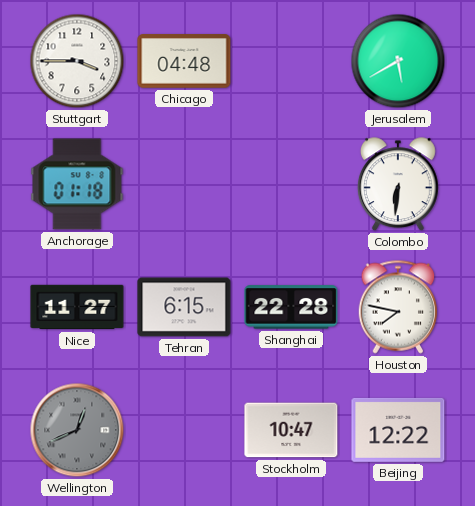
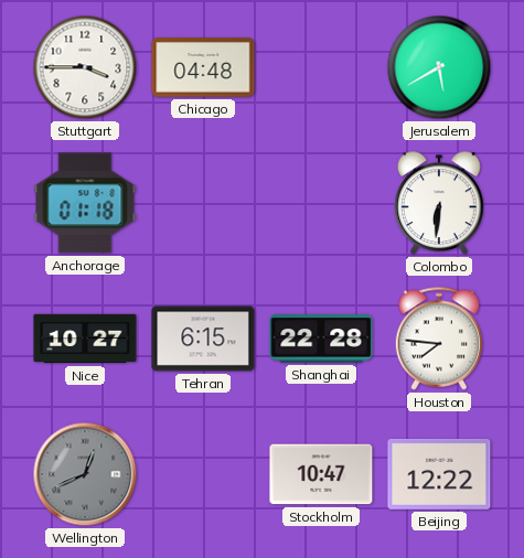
Nice: 11:27 -> 10:27 (85, 339)
Houston: 7:47 -> 7:46 (439, 339)
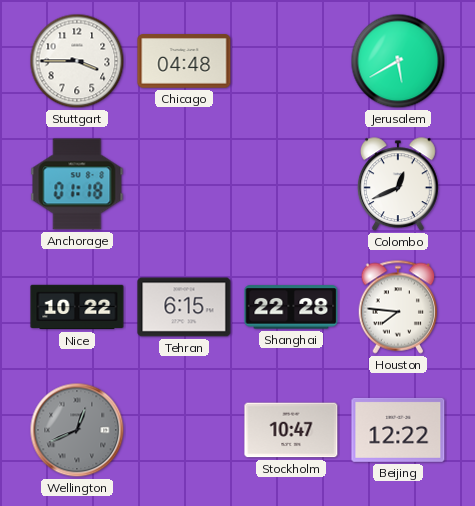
Colombo: 6:31 -> 12:41 (398, 185)
Nice: 10:27 -> 10:22 (77, 307)
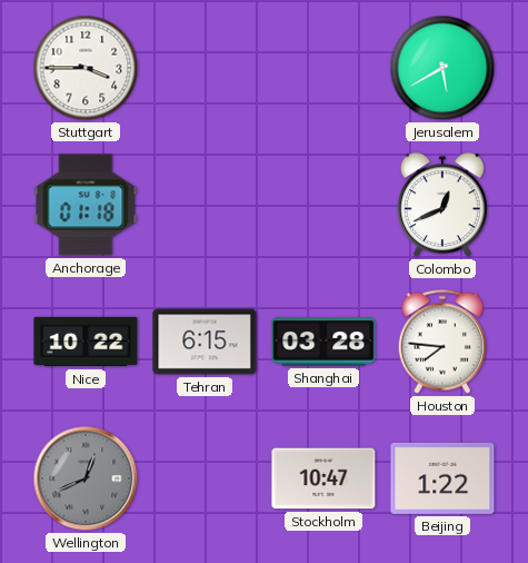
Chicago: 04:48 -> none (184, 61)
Shanghai: 22:28 -> 03:28 (323, 342)
Beijing: 12:22 -> 1:22 (442, 478)
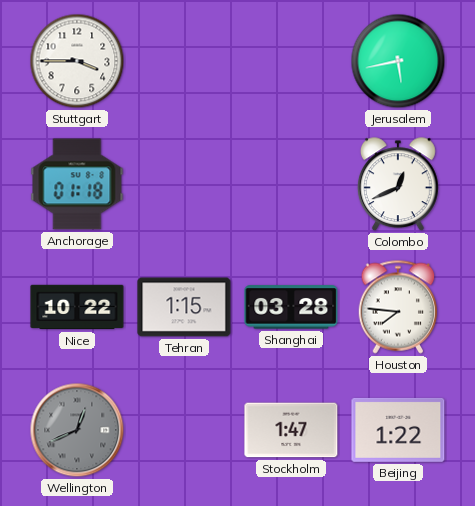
Jerusalem: 5:40 -> 5:43 (398, 61)
Tehran: 6:15 -> 1:15 (184, 307)
Stockholm: 10:47 -> 1:47 (291, 430)
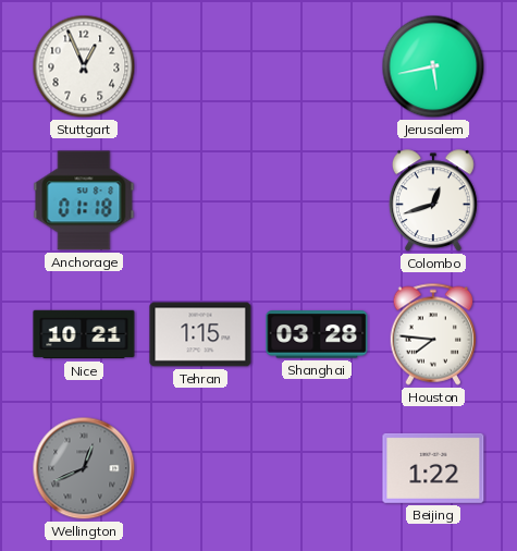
Stuttgart: 3:45 -> 12:56 (84, 66)
Colombo: 12:41 -> 12:42 (433, 201)
Nice: 10:22 -> 10:21 (84, 334)
Stockholm: 1:47 -> none (291, 430)
